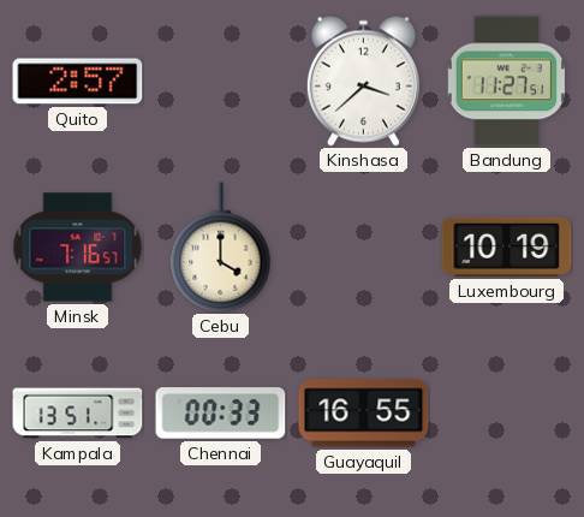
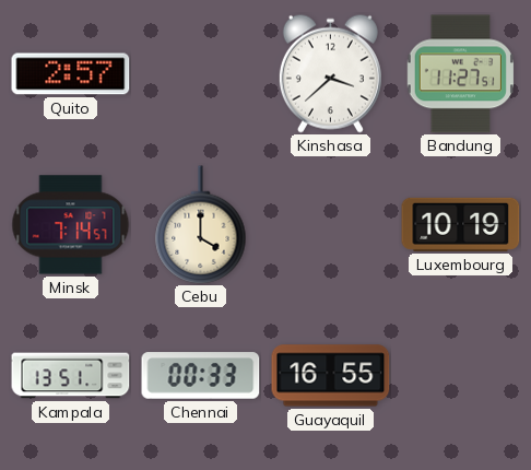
Minsk: 7:16 -> 7:14 (71, 225)
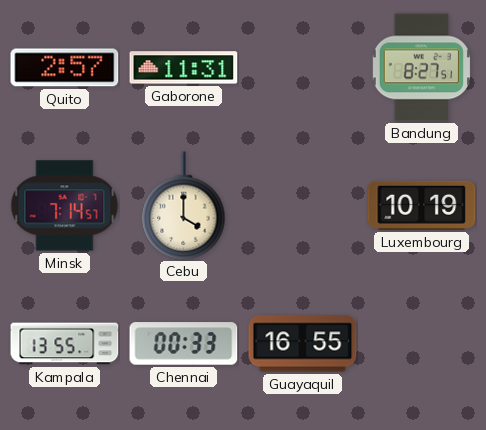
Gaborone: none -> 11:31 (184, 68)
Kinshasa: 3:38 -> none (330, 73)
Bandung: 11:27 -> 8:27 (421, 68)
Kampala: 13:51 -> 13:55 (65, 344)
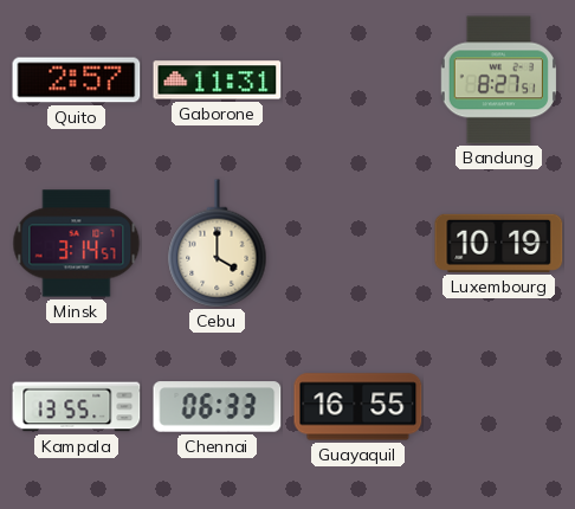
Minsk: 7:14 -> 3:14 (77, 244)
Chennai: 00:33 -> 06:33 (218, 407)
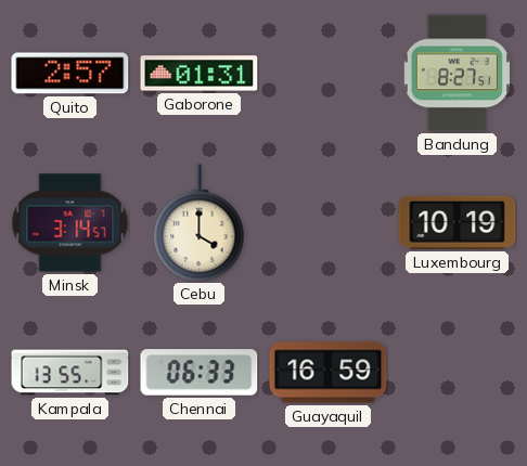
Gaborone: 11:31 -> 01:31 (200, 74)
Guayaquil: 16:55 -> 16:59 (329, 373)
